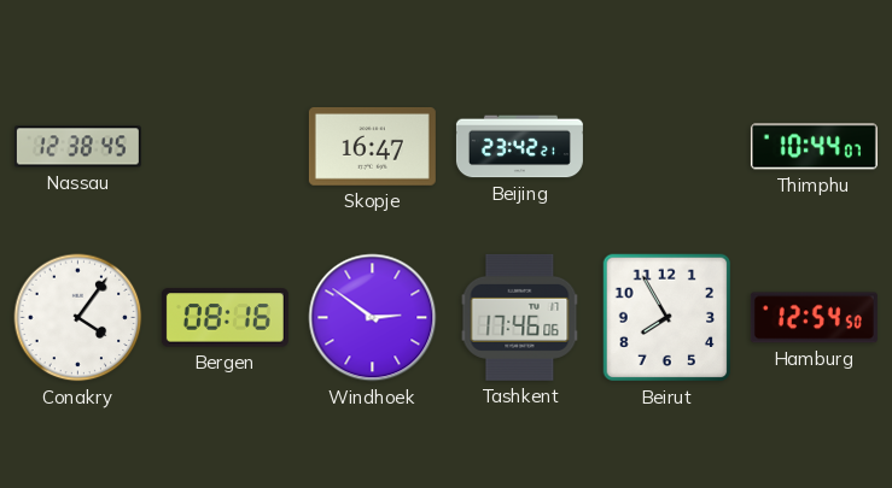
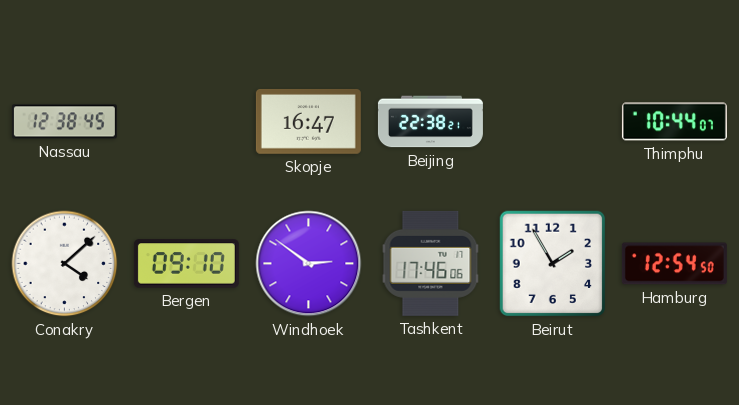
Beijing: 23:42 -> 22:38 (430, 122)
Conakry: 4:06 -> 4:08 (65, 264)
Bergen: 08:16 -> 09:10 (186, 264)
Beirut: 7:55 -> 1:55 (553, 264)
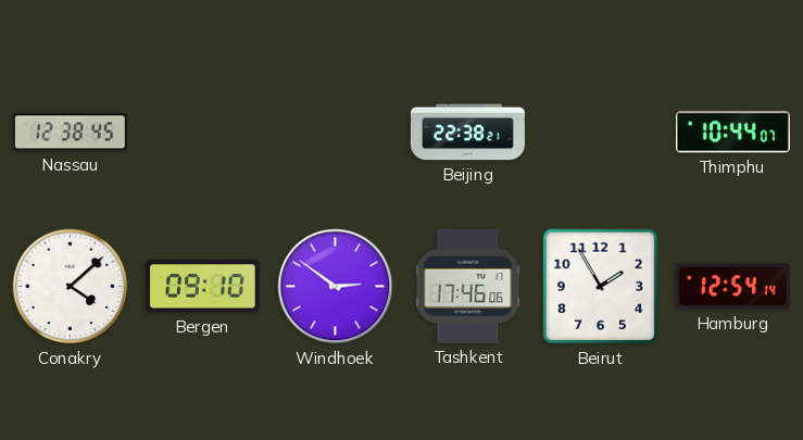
Skopje: 16:47 -> none (308, 121)
Hamburg: 12:54:50 -> 12:54:14 (732, 287)
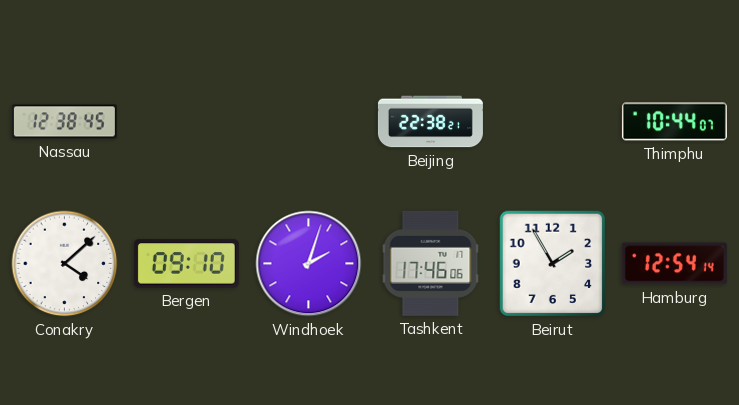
Windhoek: 2:51 -> 2:03 (309, 264)
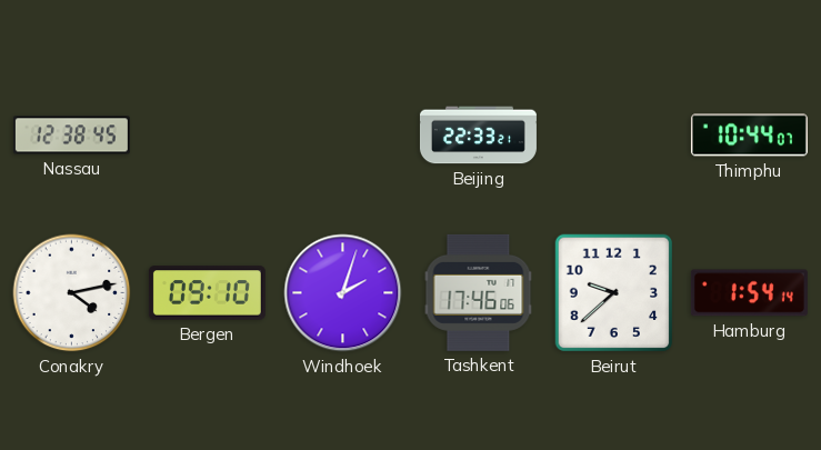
Beijing: 22:38 -> 22:33 (478, 136)
Conakry: 4:08 -> 4:13 (72, 293)
Beirut: 1:55 -> 9:38 (614, 293)
Hamburg: 12:54 -> 1:54 (749, 293)
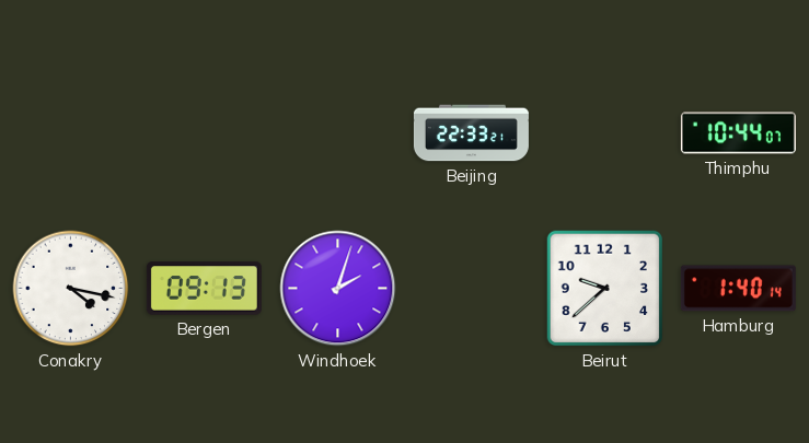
Nassau: 12:38 -> none (71, 136)
Conakry: 4:13 -> 4:17 (71, 289)
Bergen: 09:10 -> 09:13 (204, 289)
Tashkent: 17:46 -> none (479, 292)
Hamburg: 1:54 -> 1:40 (738, 289)
